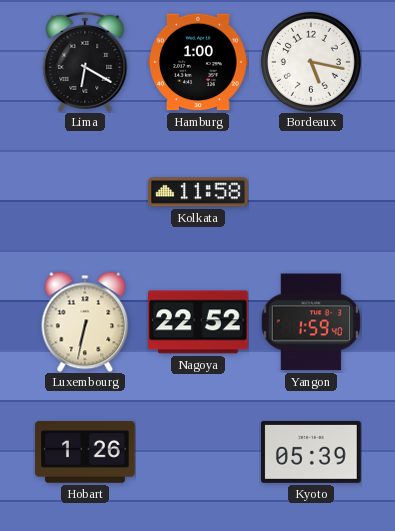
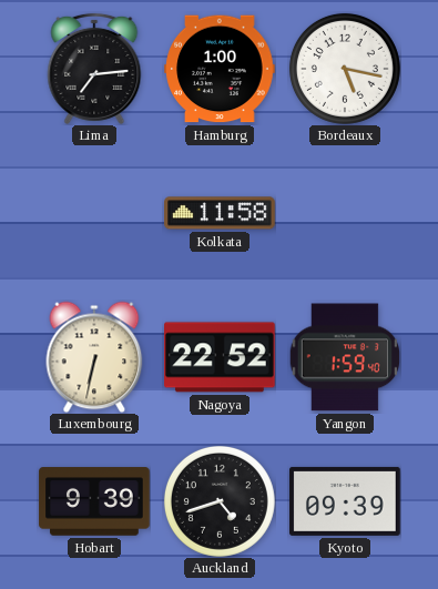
Lima: 6:20 -> 7:14 (94, 69)
Hobart: 1:26 -> 9:39 (94, 501)
Auckland: none -> 4:42 (220, 501)
Kyoto: 05:39 -> 09:39 (345, 501)
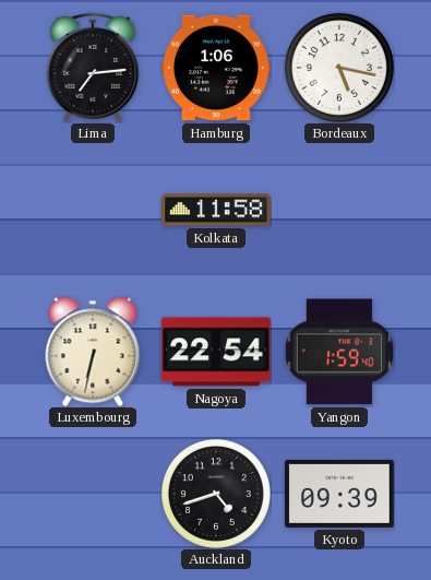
Hamburg: 1:00 -> 1:06 (216, 68)
Nagoya: 22:52 -> 22:54 (217, 352)
Hobart: 9:39 -> none (94, 501)
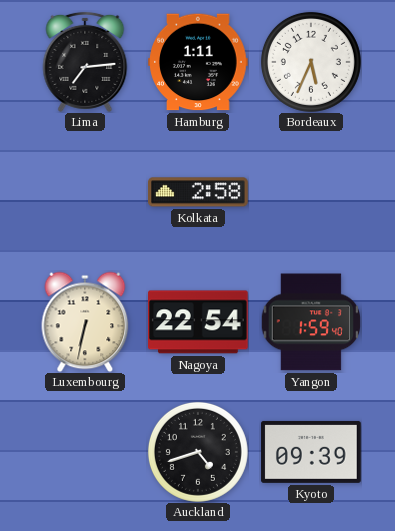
Hamburg: 1:06 -> 1:11 (198, 62)
Bordeaux: 5:17 -> 5:34 (311, 62)
Kolkata: 11:58 -> 2:58 (198, 192)
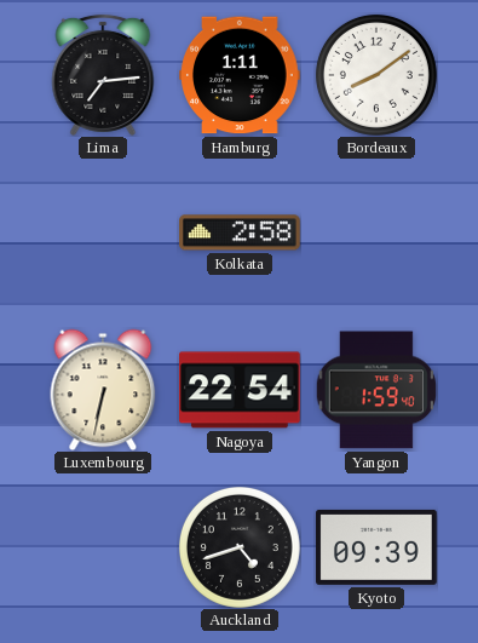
Bordeaux: 5:34 -> 8:09 (376, 75)
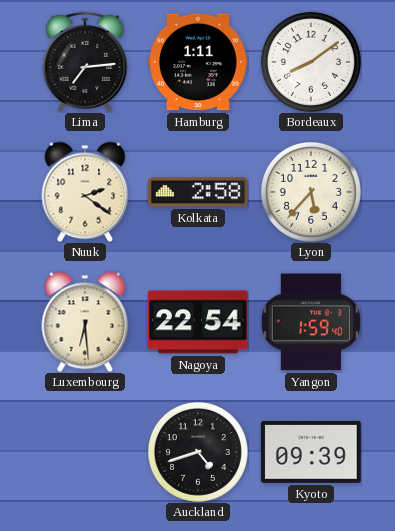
Nuuk: none -> 2:21 (85, 192)
Lyon: none -> 5:37 (311, 192)
Luxembourg: 6:32 -> 6:29 (85, 322)
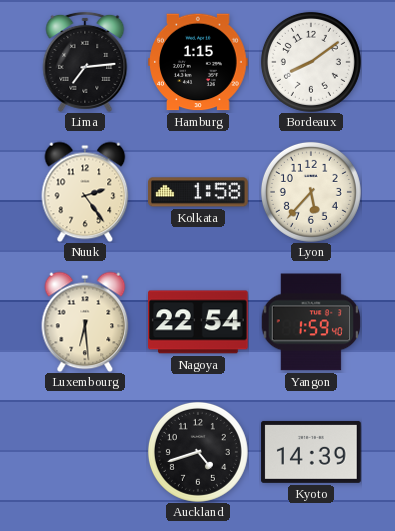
Hamburg: 1:11 -> 1:15 (198, 62)
Nuuk: 2:21 -> 2:24 (85, 192)
Kolkata: 2:58 -> 1:58 (198, 192)
Kyoto: 09:39 -> 14:39 (311, 452)
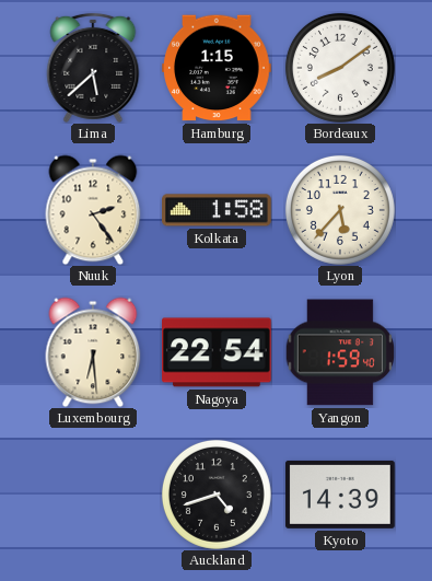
Lima: 7:14 -> 5:38 (93, 68)
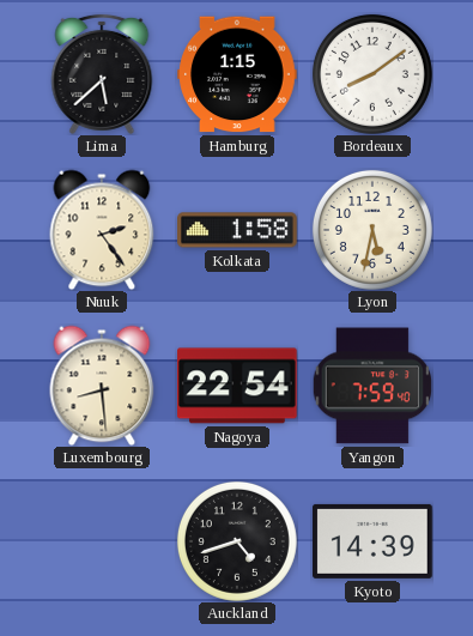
Lyon: 5:37 -> 5:32 (372, 230)
Luxembourg: 6:29 -> 8:29 (102, 386)
Yangon: 1:59 -> 7:59 (371, 386)
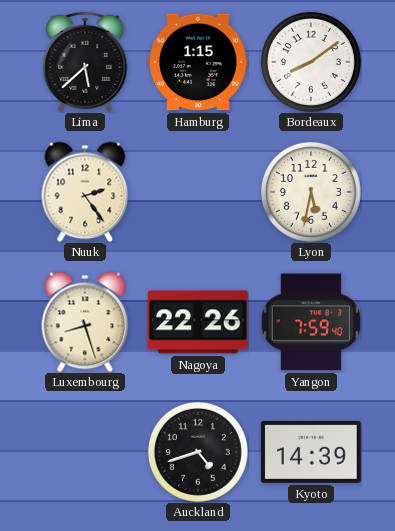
Kolkata: 1:58 -> none (237, 230)
Luxembourg: 8:29 -> 8:27 (85, 322)
Nagoya: 22:54 -> 22:26 (199, 322)
